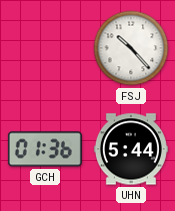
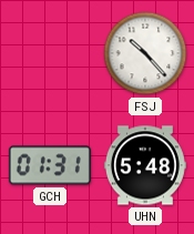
GCH: 01:36 -> 01:31 (50, 165)
UHN: 5:44 -> 5:48 (145, 165)
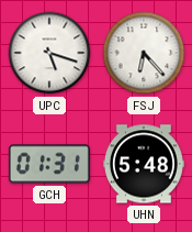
UPC: none -> 5:18 (49, 53)
FSJ: 10:23 -> 6:23 (144, 53)
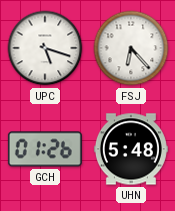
GCH: 01:31 -> 01:26 (45, 149)
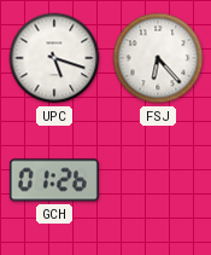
UHN: 5:48 -> none (131, 149)
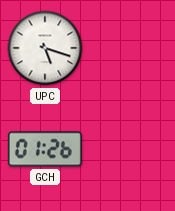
FSJ: 6:23 -> none (158, 58)
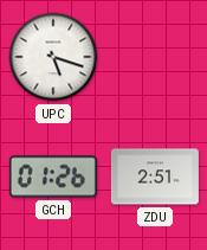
ZDU: none -> 2:51 (155, 177)
